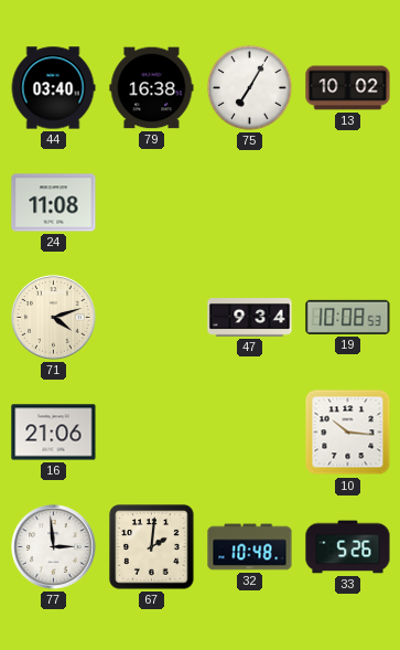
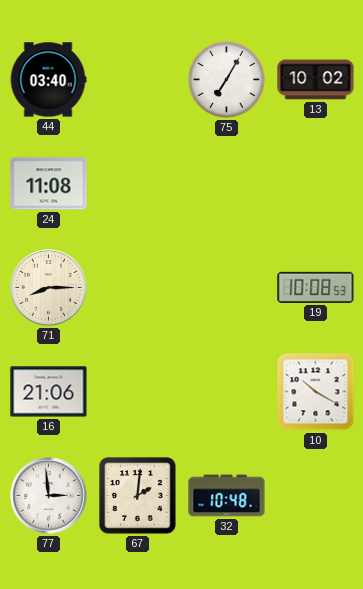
79: 16:38 -> none (152, 88)
71: 4:12 -> 8:15 (49, 288)
47: 9:34 -> none (250, 318)
10: 10:16 -> 10:20 (316, 392)
33: 5:26 -> none (348, 547)
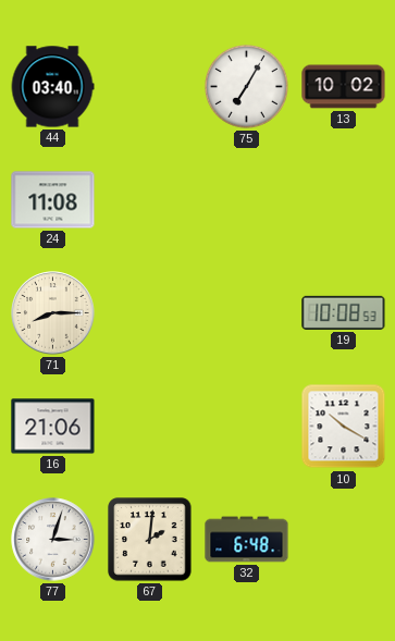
77: 2:59 -> 3:03 (53, 540)
32: 10:48 -> 6:48 (247, 540)
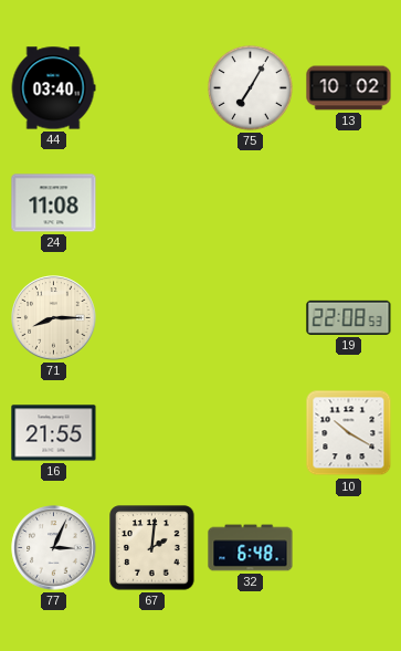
19: 10:08 -> 22:08 (349, 317)
16: 21:06 -> 21:55 (54, 433)
77: 3:03 -> 3:04 (54, 548)
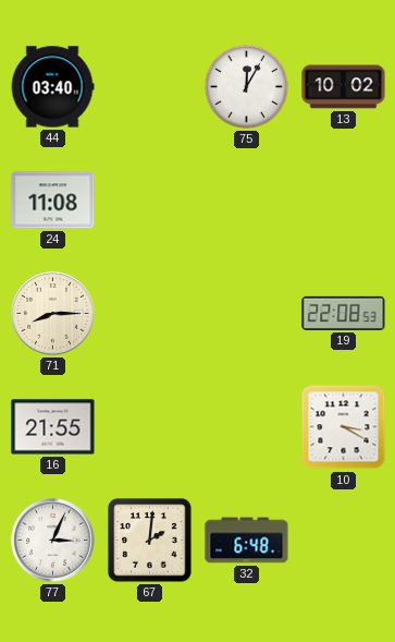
75: 7:05 -> 12:05 (246, 86)
10: 10:20 -> 3:20 (344, 427)
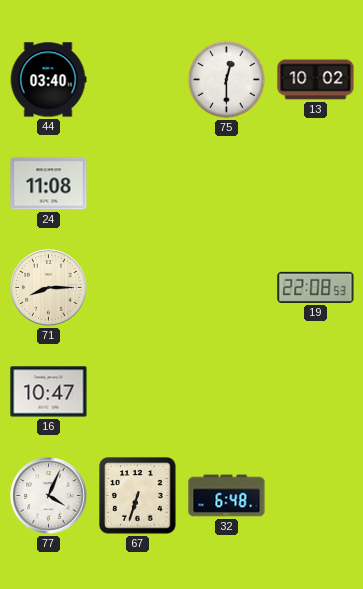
75: 12:05 -> 12:30 (226, 79)
16: 21:55 -> 10:47 (49, 392)
10: 3:20 -> none (344, 427)
77: 3:04 -> 4:04 (49, 496)
67: 2:01 -> 6:33 (138, 496)
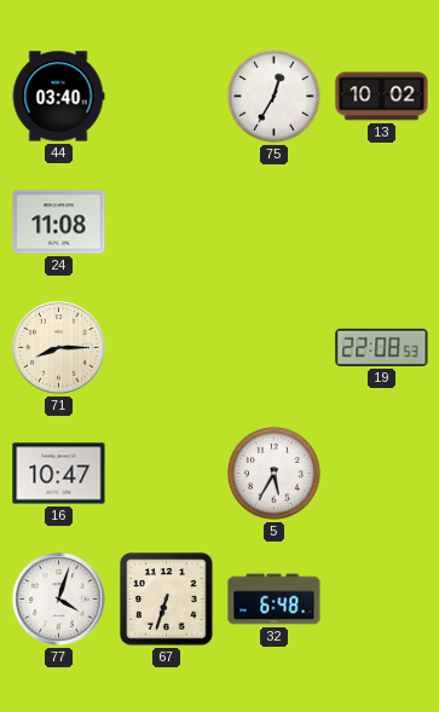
75: 12:30 -> 12:35 (273, 95)
5: none -> 5:35 (273, 473)
77: 4:04 -> 4:03 (59, 600)
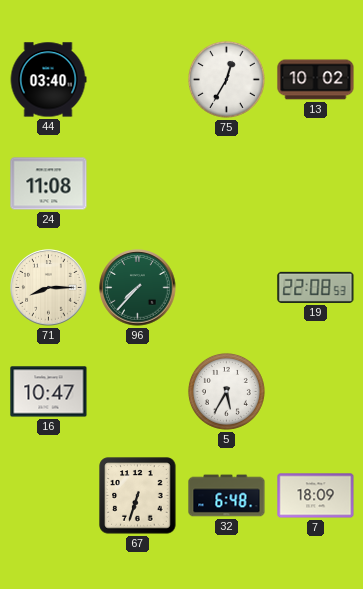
96: none -> 7:37 (138, 288)
77: 4:03 -> none (59, 600)
7: none -> 18:09 (316, 496)
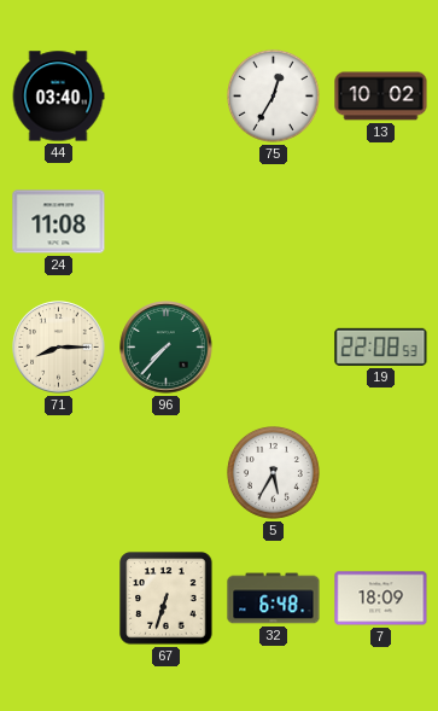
16: 10:47 -> none (49, 392)
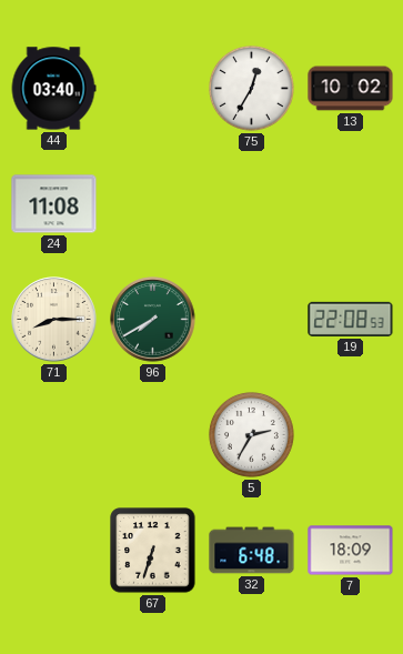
96: 7:37 -> 7:40 (153, 320)
5: 5:35 -> 2:35 (251, 434)
